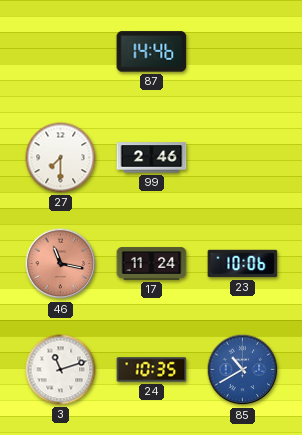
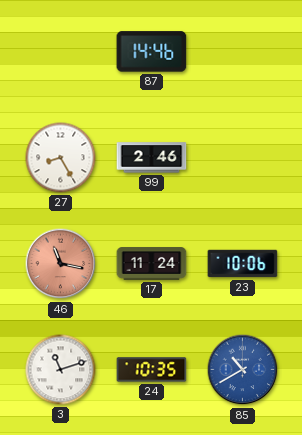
27: 7:30 -> 8:25 (61, 158)
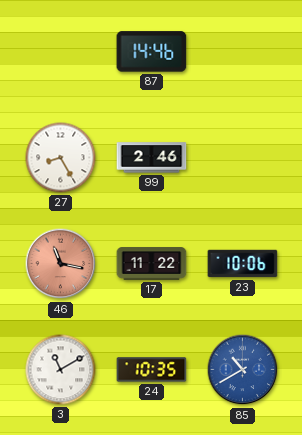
17: 11:24 -> 11:22 (152, 264)
3: 11:12 -> 11:10 (61, 370)
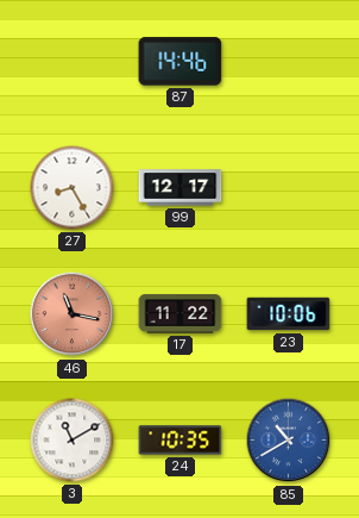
99: 2:46 -> 12:17 (181, 188)
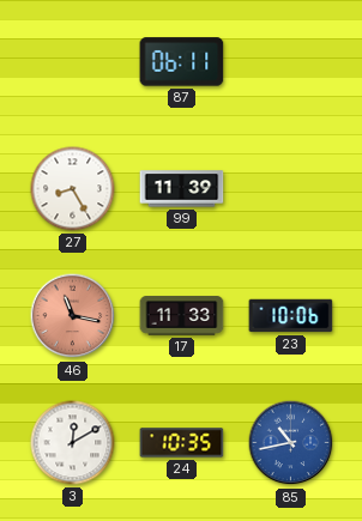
87: 14:46 -> 06:11 (182, 62)
99: 12:17 -> 11:39 (182, 189)
17: 11:22 -> 11:33 (182, 316)
3: 11:10 -> 12:10 (73, 443)
85: 10:40 -> 10:43 (291, 443)
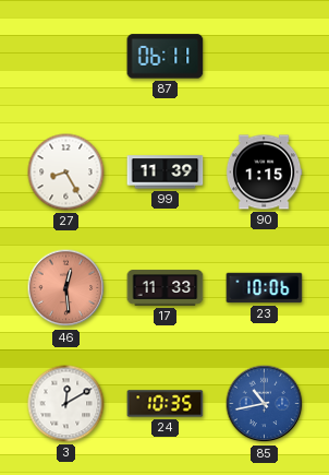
90: none -> 1:15 (264, 173)
46: 11:17 -> 12:29 (66, 288)
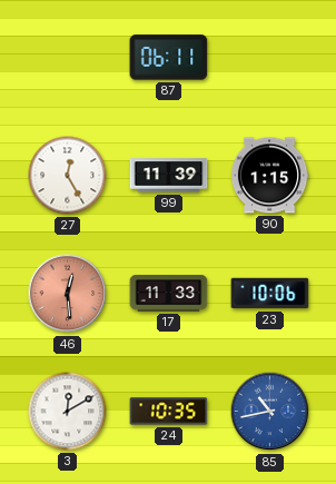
27: 8:25 -> 12:25 (68, 176)
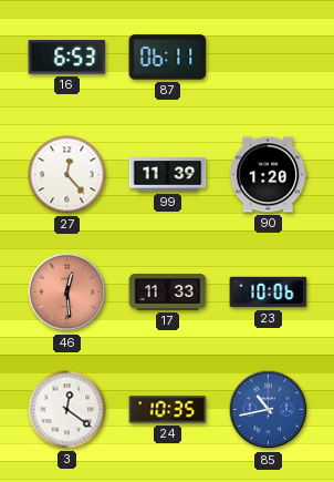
16: none -> 6:53 (67, 58)
27: 12:25 -> 12:23 (67, 175)
90: 1:15 -> 1:20 (268, 175)
3: 12:10 -> 12:21 (67, 410)
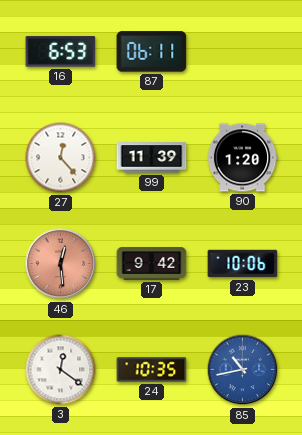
17: 11:33 -> 9:42 (152, 264)
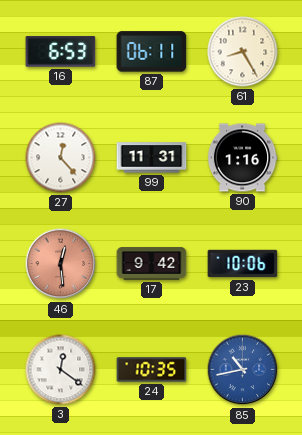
61: none -> 8:25 (243, 52)
99: 11:39 -> 11:31 (152, 158)
90: 1:20 -> 1:16 (242, 158)
